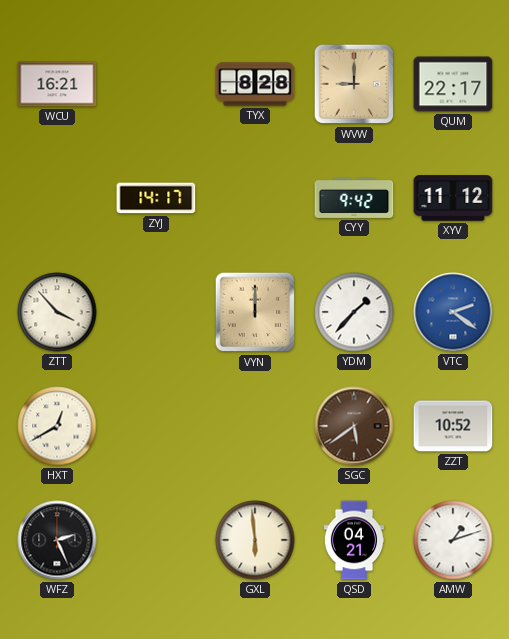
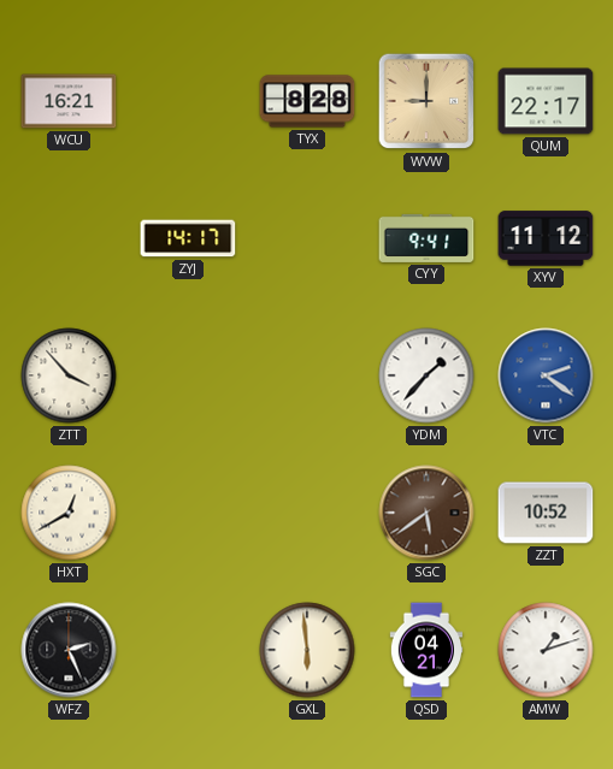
CYY: 9:42 -> 9:41 (426, 238)
VYN: 12:00 -> none (255, 312)
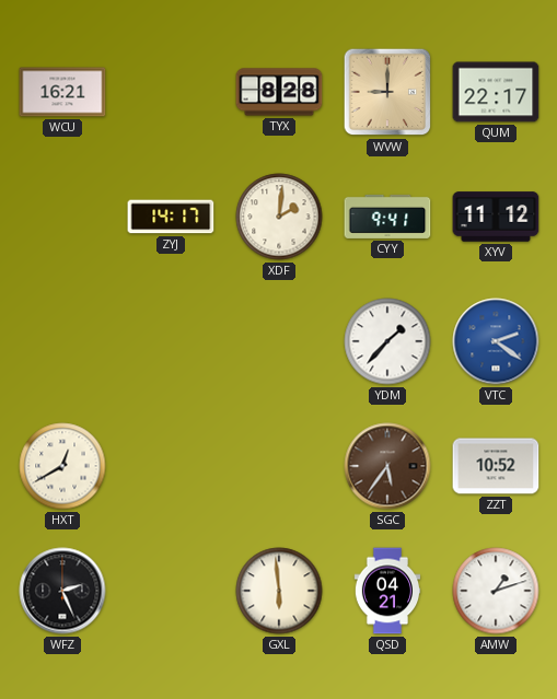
XDF: none -> 2:01 (279, 217)
ZTT: 3:53 -> none (69, 375)
SGC: 5:39 -> 5:36 (387, 466)
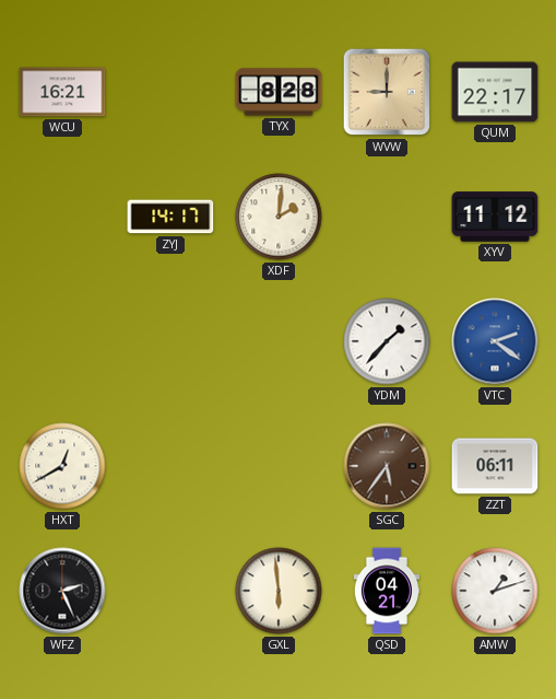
CYY: 9:41 -> none (387, 217)
ZZT: 10:52 -> 06:11 (495, 466)
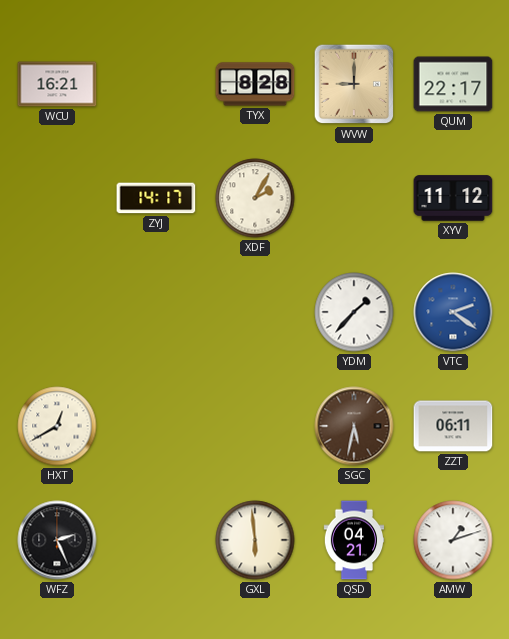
XDF: 2:01 -> 2:05 (255, 198)
SGC: 5:36 -> 5:32 (354, 426)
